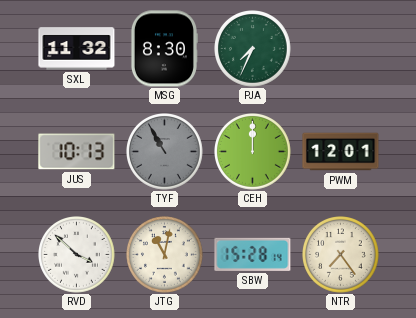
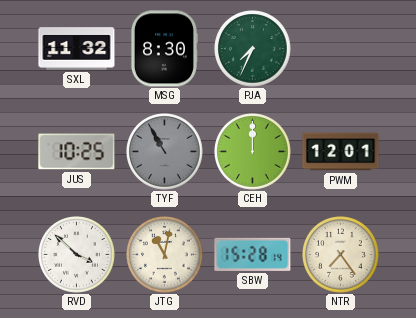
JUS: 10:13 -> 10:25 (77, 152)
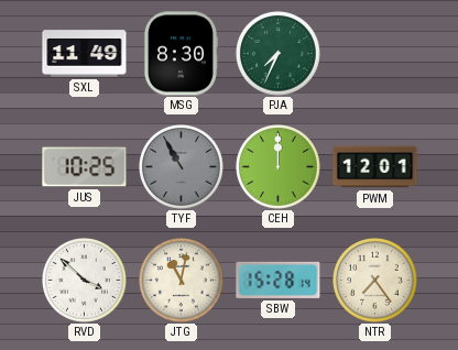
SXL: 11:32 -> 11:49 (85, 54)
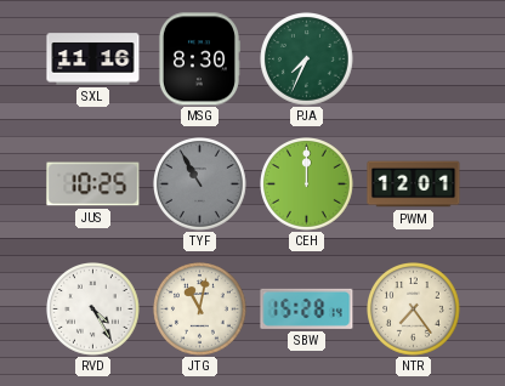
SXL: 11:49 -> 11:16 (93, 59)
RVD: 3:52 -> 4:25 (93, 310)
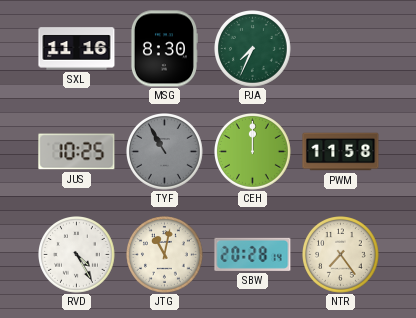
PWM: 12:01 -> 11:58 (341, 152)
SBW: 15:28 -> 20:28 (253, 254)
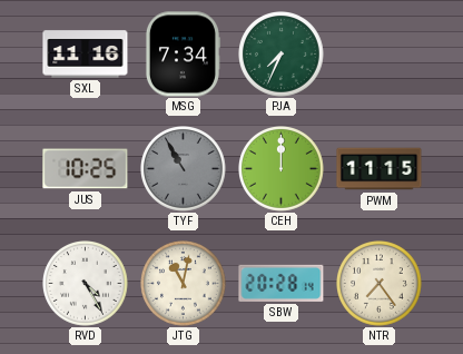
MSG: 8:30 -> 7:34 (183, 55)
PWM: 11:58 -> 11:15 (380, 169)
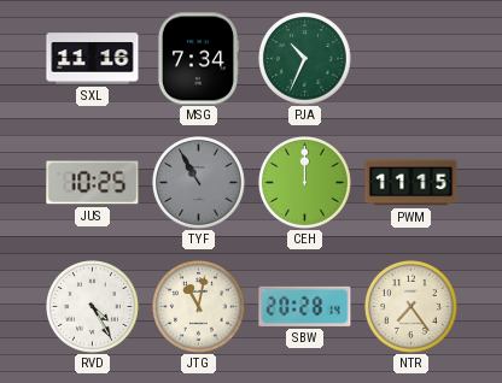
PJA: 7:34 -> 10:34 (305, 59)
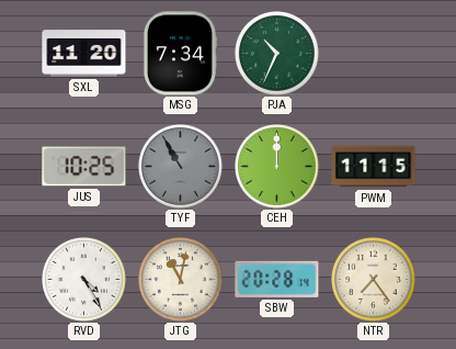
SXL: 11:16 -> 11:20 (84, 54)
